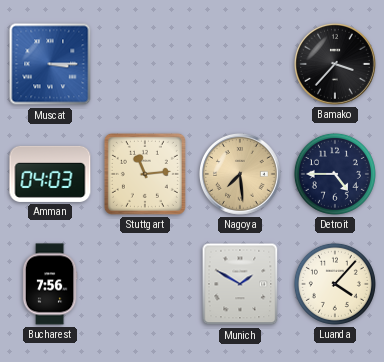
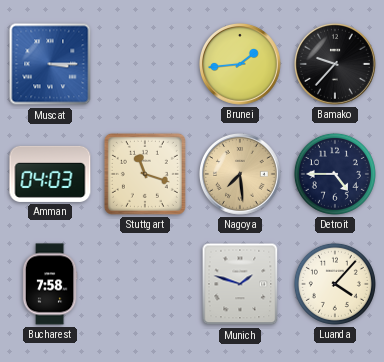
Brunei: none -> 1:44 (241, 65)
Bamako: 3:37 -> 9:37 (336, 65)
Stuttgart: 11:14 -> 11:18 (145, 174)
Bucharest: 7:56 -> 7:58 (50, 284)
Munich: 1:50 -> 1:48 (240, 284)
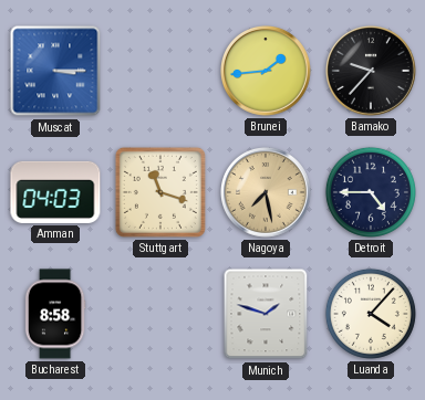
Nagoya: 7:29 -> 7:28 (267, 193)
Bucharest: 7:58 -> 8:58 (55, 314)
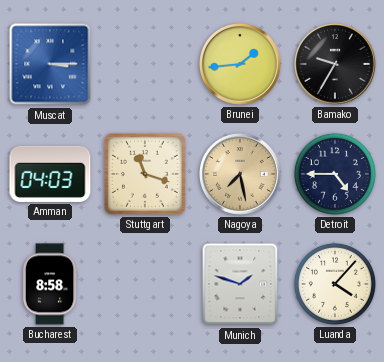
Bamako: 9:37 -> 9:35 (336, 65)
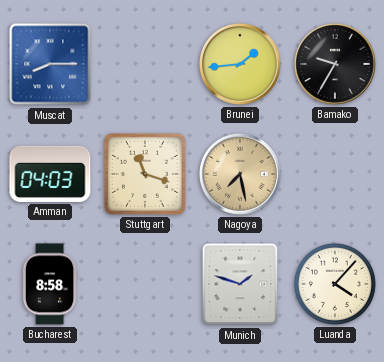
Muscat: 3:15 -> 8:15 (50, 64)
Detroit: 4:45 -> none (335, 174)
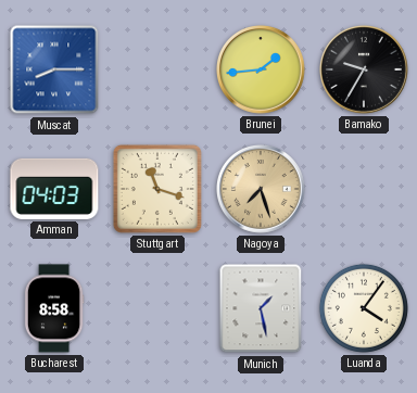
Nagoya: 7:28 -> 7:27 (262, 190)
Munich: 1:48 -> 1:28 (261, 308)
Luanda: 4:07 -> 4:06 (364, 308)
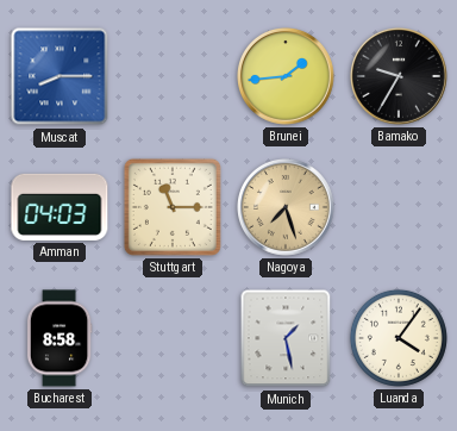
Stuttgart: 11:18 -> 11:15 (173, 207)
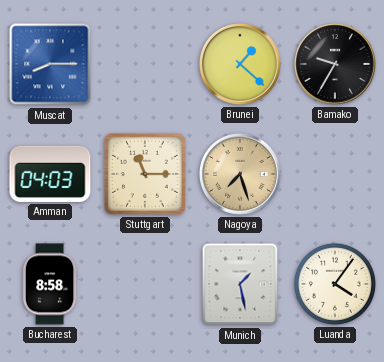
Brunei: 1:44 -> 1:22 (241, 65)
